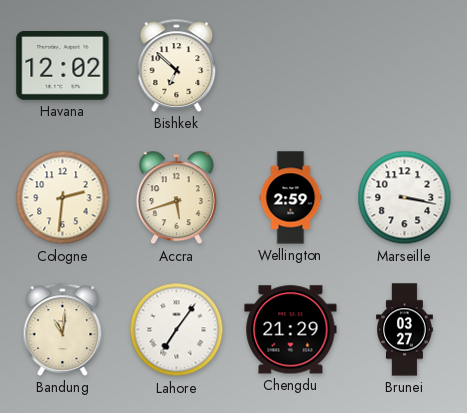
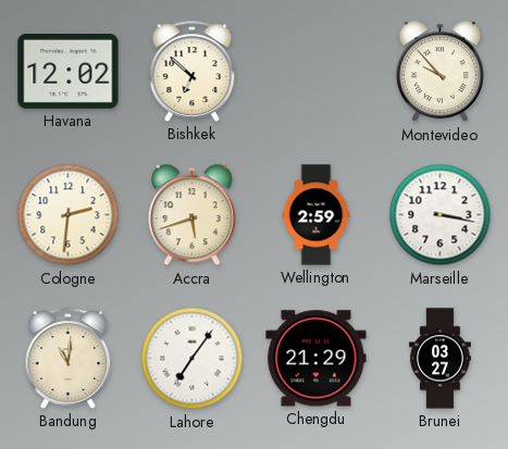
Montevideo: none -> 9:53 (439, 72)
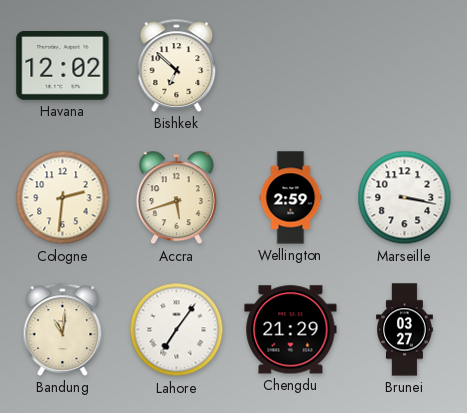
Montevideo: 9:53 -> none (439, 72)
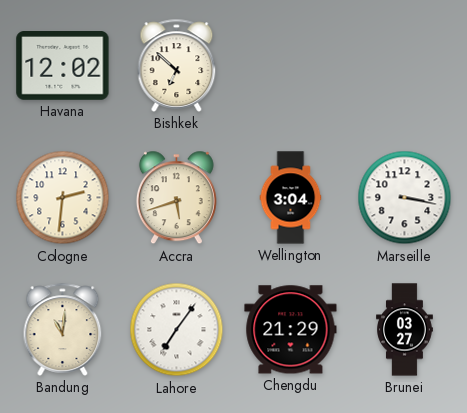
Wellington: 2:59 -> 3:04 (291, 198)
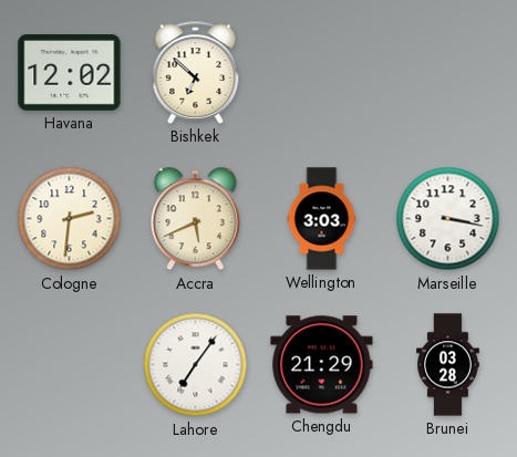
Accra: 5:42 -> 5:41 (195, 219)
Wellington: 3:04 -> 3:03 (322, 219)
Bandung: 11:01 -> none (63, 329)
Brunei: 03:27 -> 03:28 (448, 365)
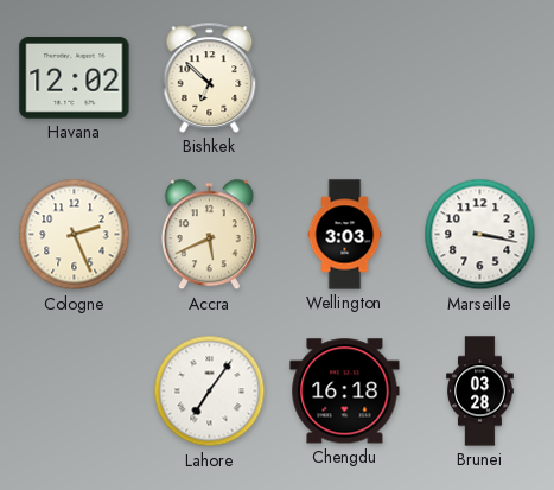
Cologne: 2:31 -> 2:26 (75, 235)
Chengdu: 21:29 -> 16:18 (345, 392)
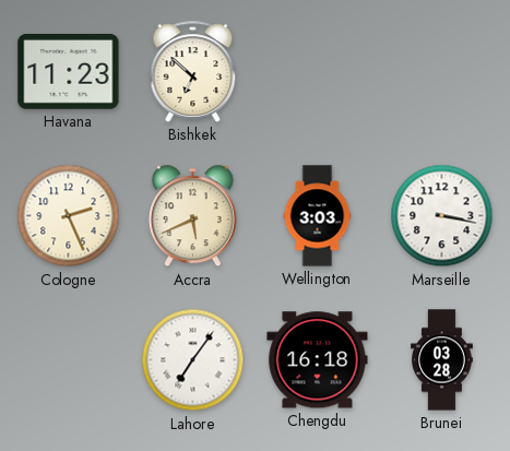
Havana: 12:02 -> 11:23 (69, 72)
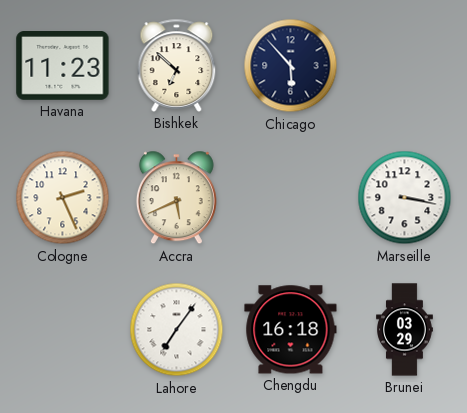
Chicago: none -> 5:53 (291, 66)
Wellington: 3:03 -> none (318, 216)
Brunei: 03:28 -> 03:29 (405, 330)
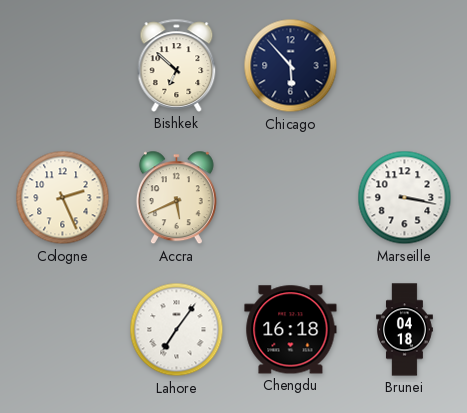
Havana: 11:23 -> none (63, 66)
Brunei: 03:29 -> 04:18 (405, 330)
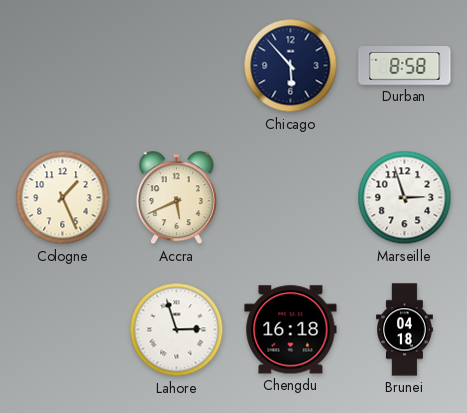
Bishkek: 6:52 -> none (177, 65)
Durban: none -> 8:58 (405, 66)
Cologne: 2:26 -> 1:26 (63, 198)
Marseille: 3:17 -> 2:57 (405, 198)
Lahore: 7:06 -> 2:57 (177, 330)
